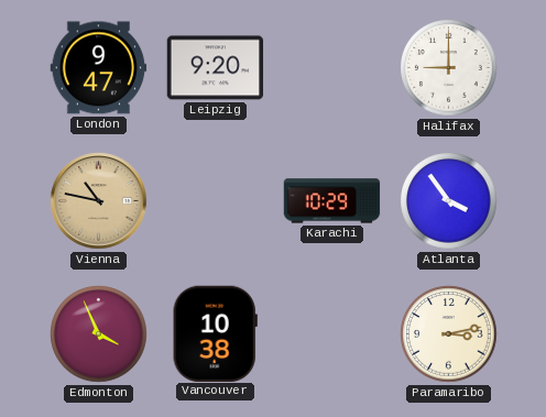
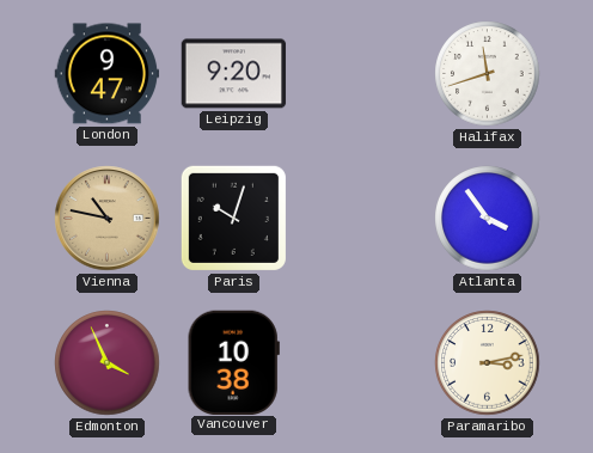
Halifax: 9:00 -> 11:42 (488, 74)
Paris: none -> 10:03 (233, 218)
Karachi: 10:29 -> none (332, 201)
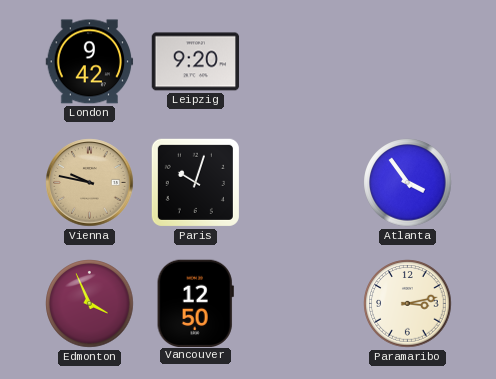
London: 9:47 -> 9:42 (90, 62)
Halifax: 11:42 -> none (488, 74)
Vienna: 10:47 -> 9:47 (90, 183)
Vancouver: 10:38 -> 12:50 (195, 303)
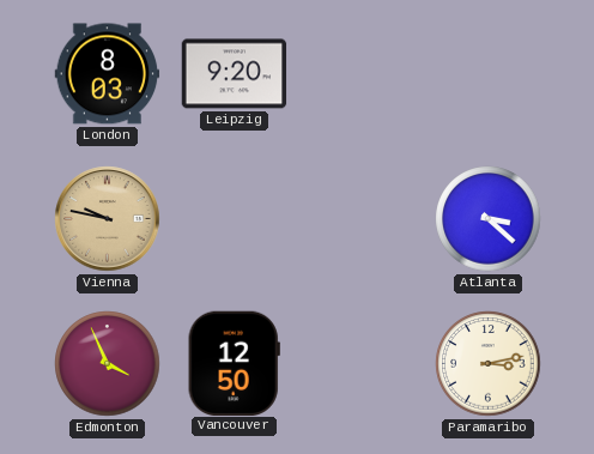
London: 9:42 -> 8:03 (108, 74)
Paris: 10:03 -> none (195, 182)
Atlanta: 3:54 -> 3:22 (489, 219)
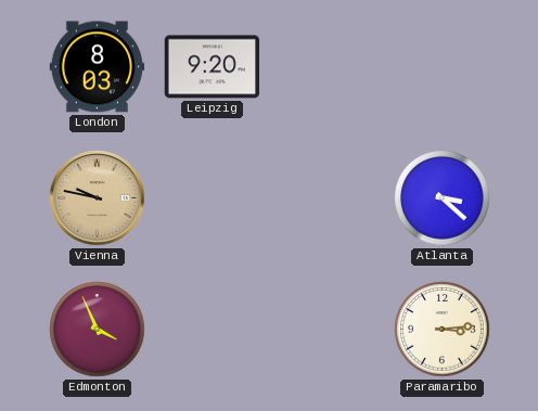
Vancouver: 12:50 -> none (234, 363)
Paramaribo: 3:13 -> 3:14 (443, 330)
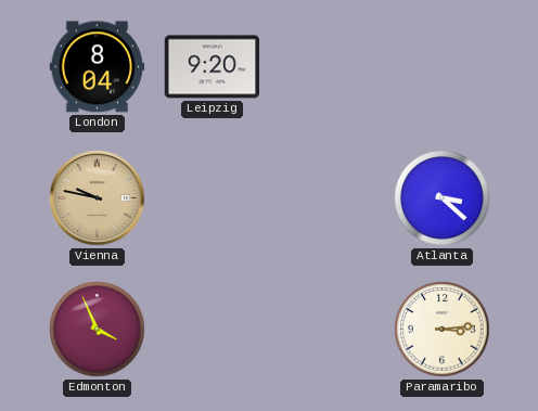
London: 8:03 -> 8:04 (98, 67)
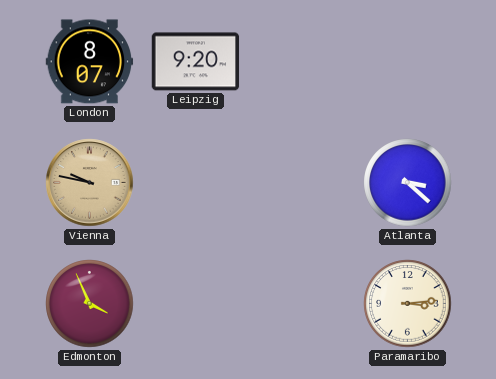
London: 8:04 -> 8:07 (90, 62)
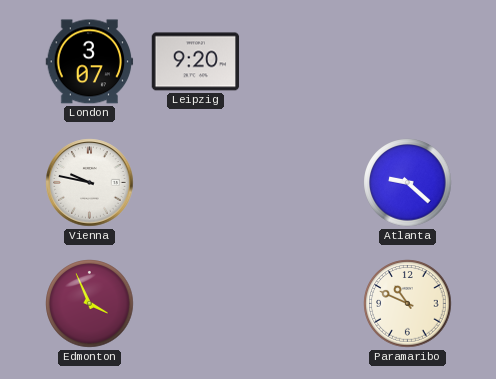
London: 8:07 -> 3:07 (90, 62)
Vienna dial: champagne -> white (90, 183)
Atlanta: 3:22 -> 9:22 (408, 183)
Paramaribo: 3:14 -> 10:49 (408, 304)
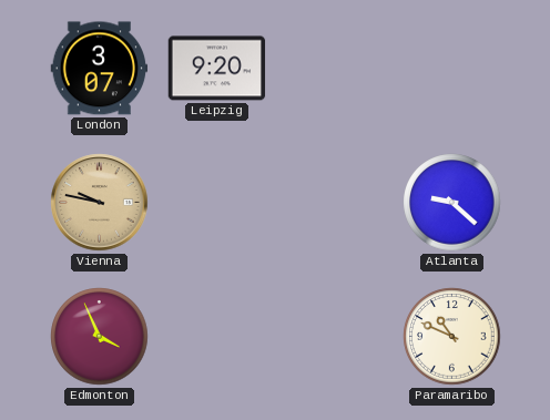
Vienna dial: white -> champagne (100, 203)
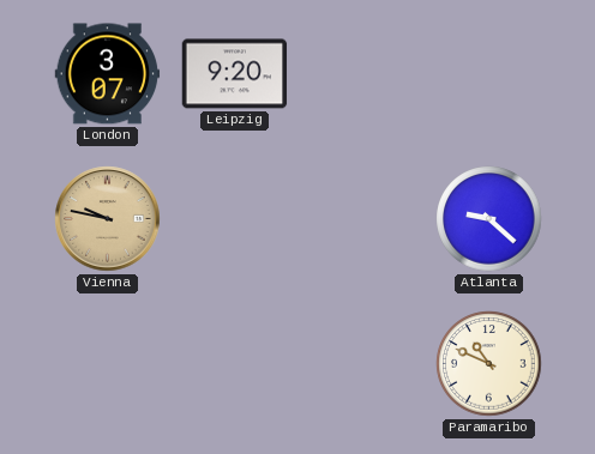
Edmonton: 3:56 -> none (100, 337)
